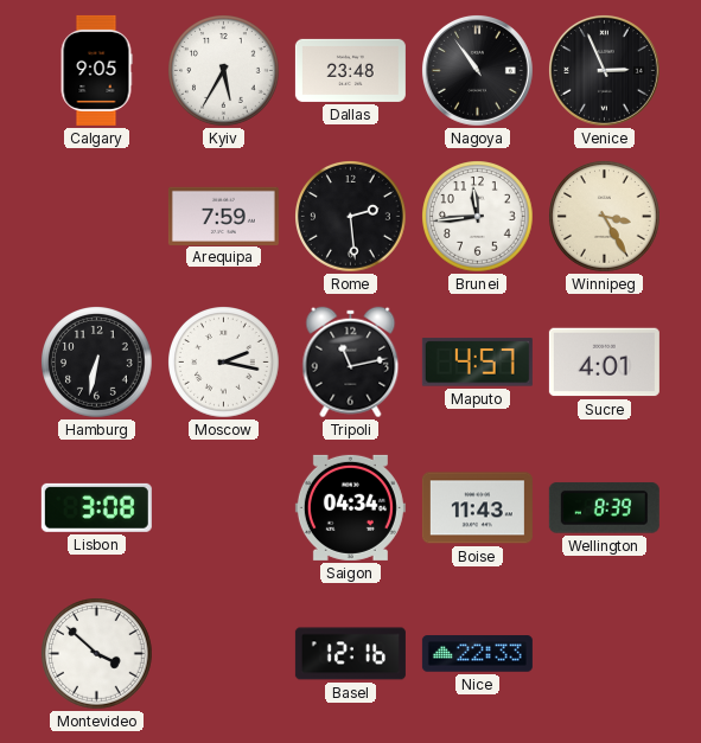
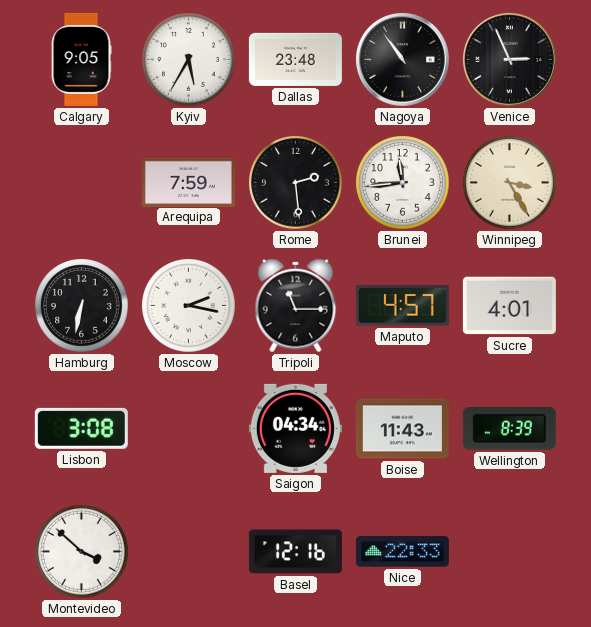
Tripoli: 11:13 -> 11:15 (296, 306)
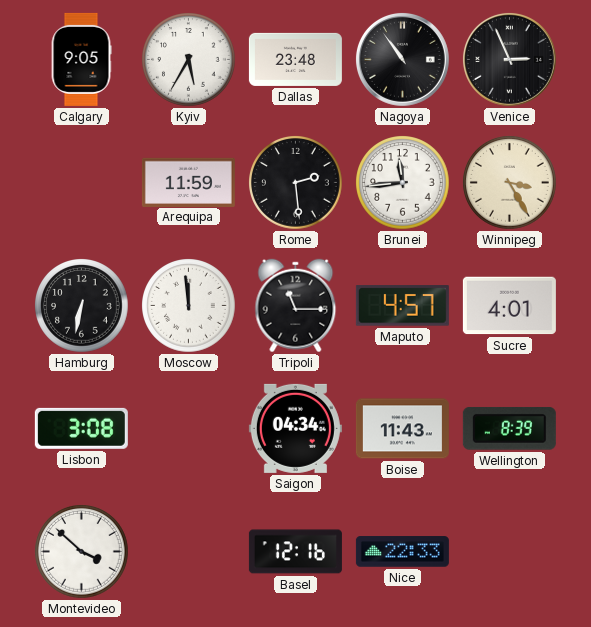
Arequipa: 7:59 -> 11:59 (188, 182)
Moscow: 2:17 -> 11:59 (189, 306)
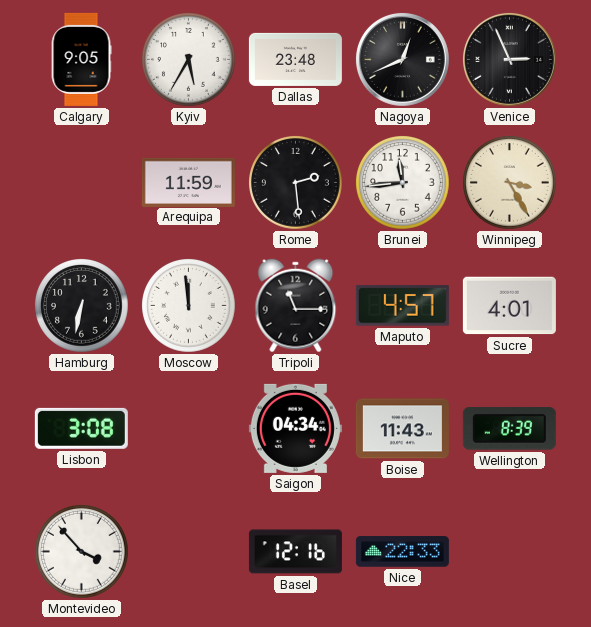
Nagoya: 10:54 -> 12:41 (402, 59)
Montevideo: 3:52 -> 3:53 (82, 552)
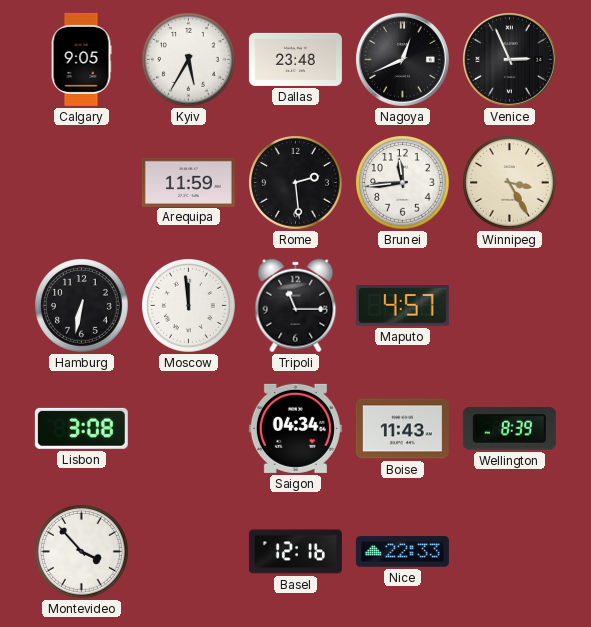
Sucre: 4:01 -> none (509, 306)
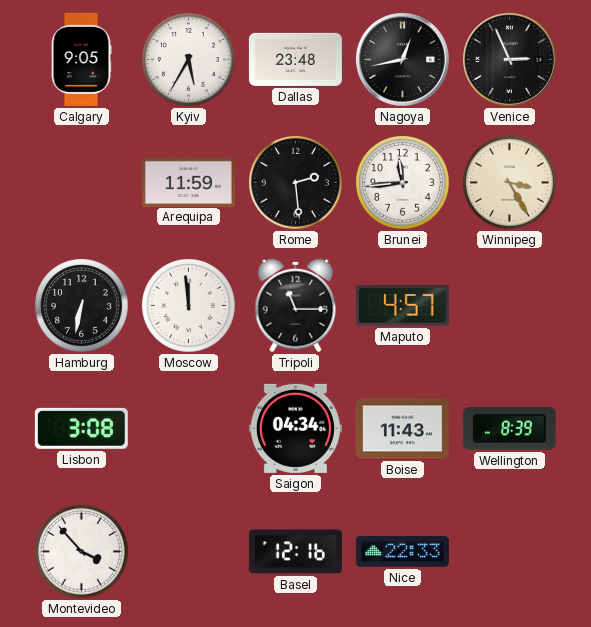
Nagoya: 12:41 -> 12:43 (402, 59)
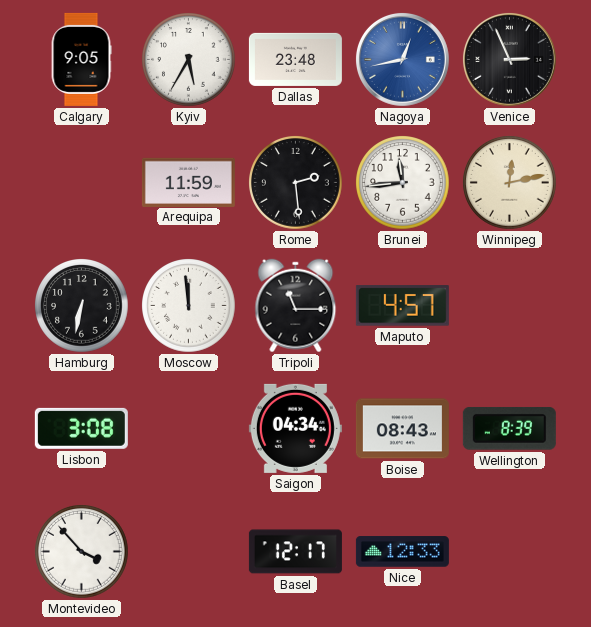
Nagoya dial: black -> blue (402, 59)
Winnipeg: 3:25 -> 12:13 (510, 183)
Boise: 11:43 -> 08:43 (402, 429)
Basel: 12:16 -> 12:17 (295, 552)
Nice: 22:33 -> 12:33 (402, 552)
